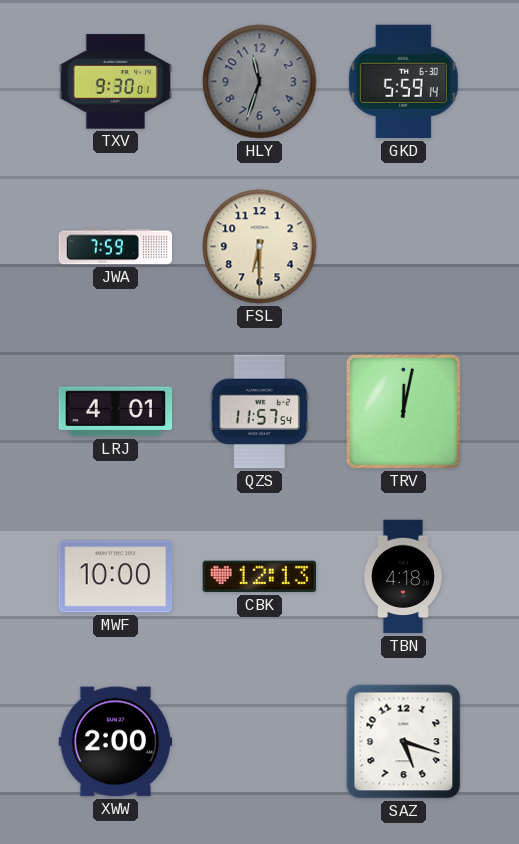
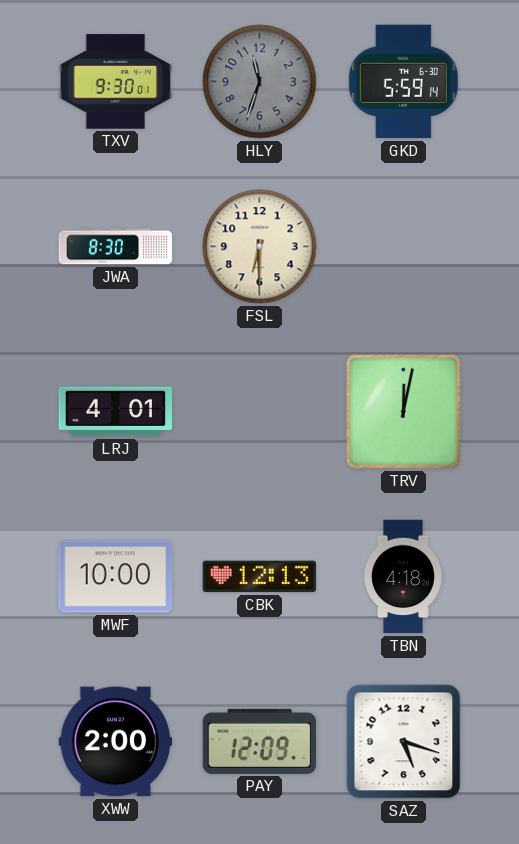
JWA: 7:59 -> 8:30 (116, 247)
QZS: 11:57 -> none (259, 412)
PAY: none -> 12:09 (260, 741)
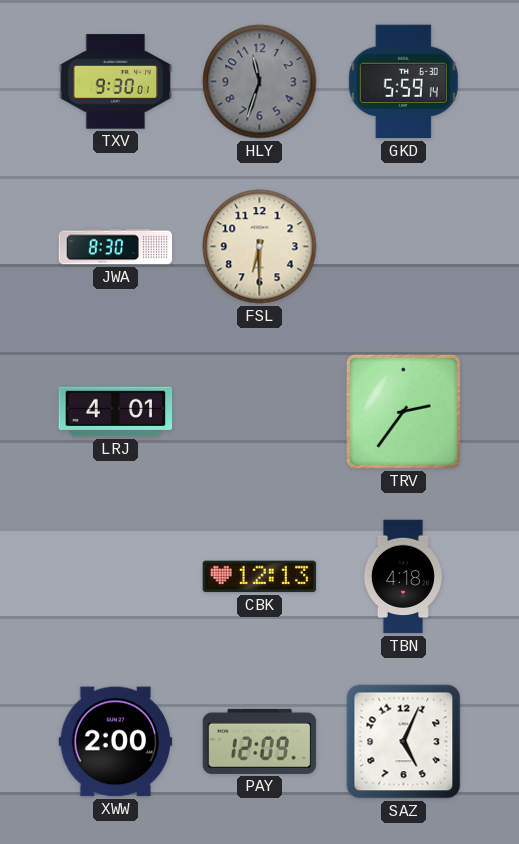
TRV: 12:02 -> 2:36 (403, 411)
MWF: 10:00 -> none (116, 577)
SAZ: 5:18 -> 5:04 (404, 742)
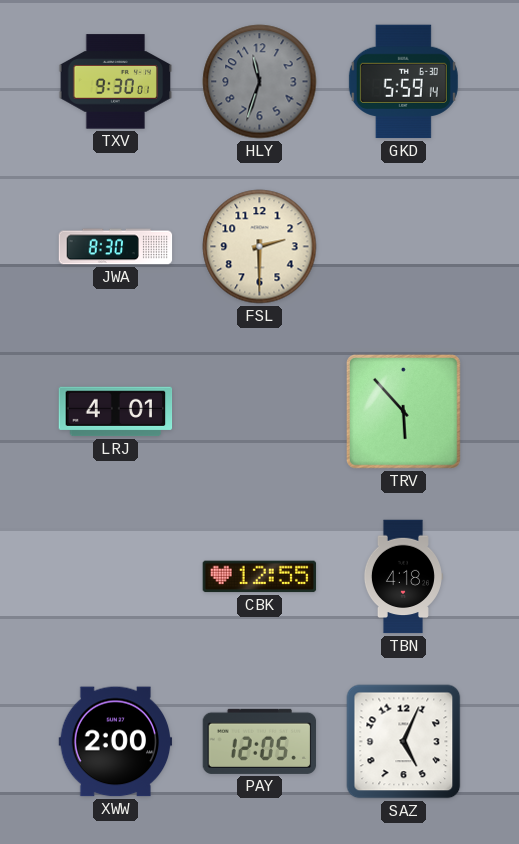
FSL: 6:30 -> 2:30 (260, 247)
TRV: 2:36 -> 5:53 (403, 411)
CBK: 12:13 -> 12:55 (260, 577)
PAY: 12:09 -> 12:05 (260, 741)
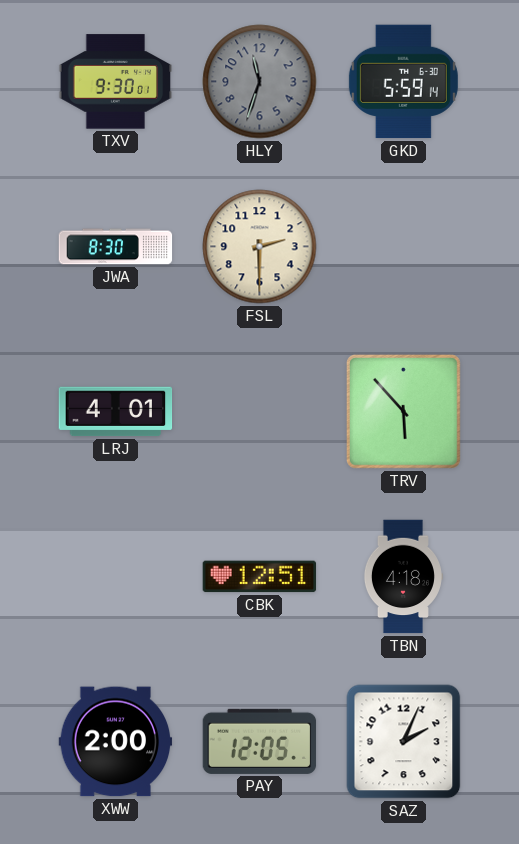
CBK: 12:55 -> 12:51 (260, 577)
SAZ: 5:04 -> 2:04 (404, 742)
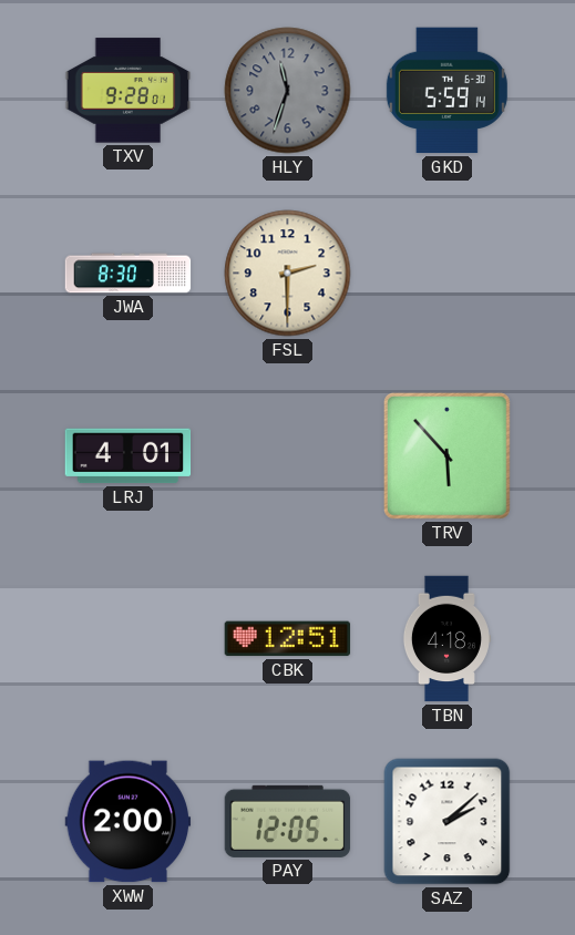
TXV: 9:30 -> 9:28 (129, 91)
SAZ: 2:04 -> 2:08 (448, 822)
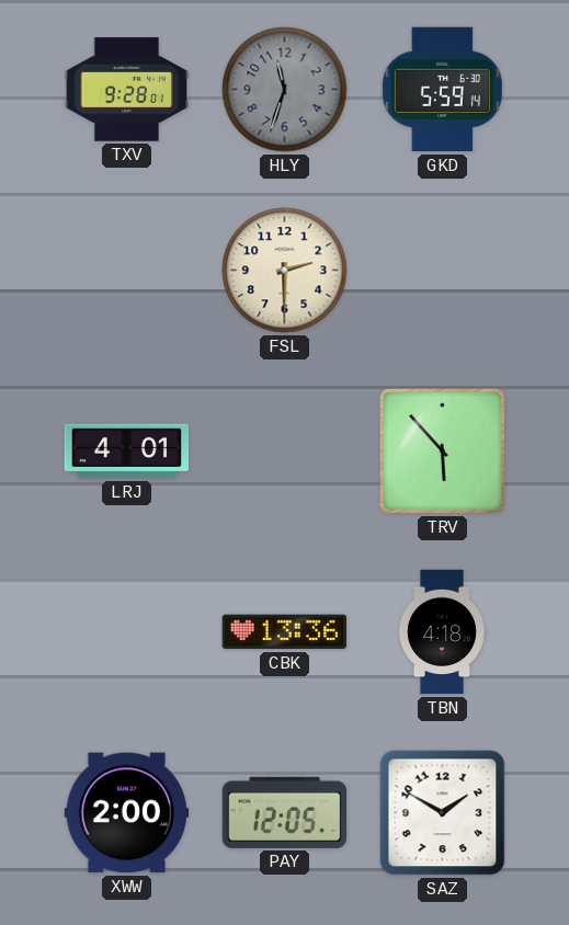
JWA: 8:30 -> none (129, 274)
CBK: 12:51 -> 13:36 (285, 632)
SAZ: 2:08 -> 1:50 (443, 813)
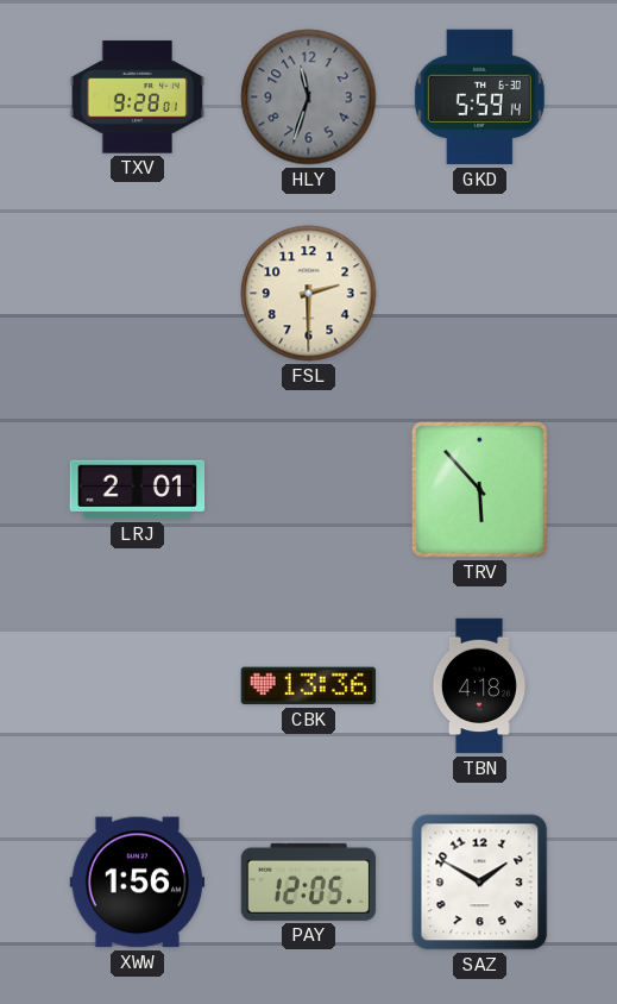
LRJ: 4:01 -> 2:01 (138, 490)
XWW: 2:00 -> 1:56 (138, 883)
